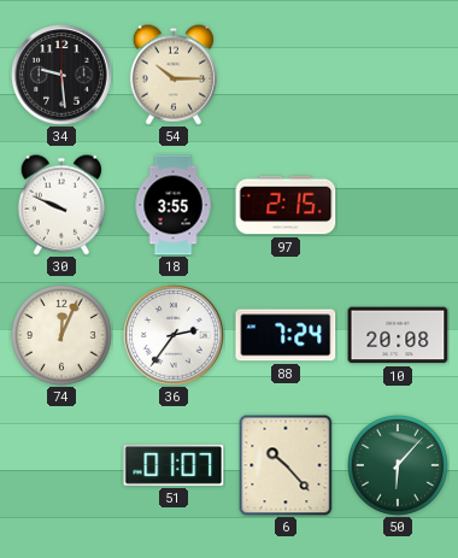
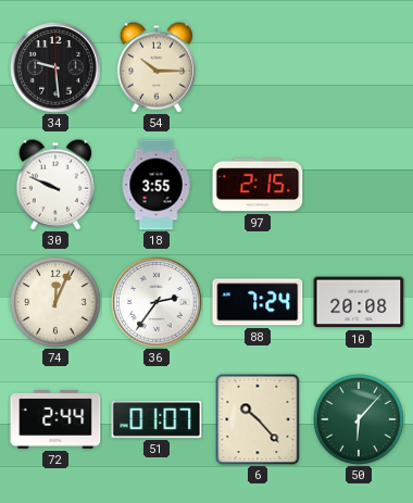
72: none -> 2:44 (55, 419)
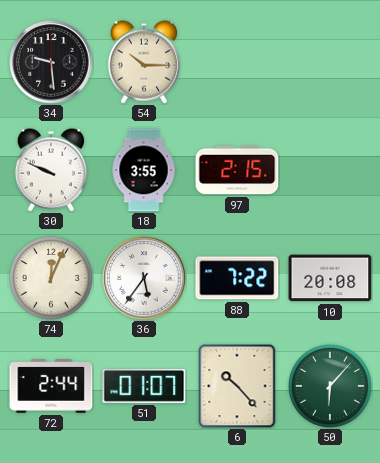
36: 2:36 -> 5:36 (144, 278)
88: 7:24 -> 7:22 (237, 278)
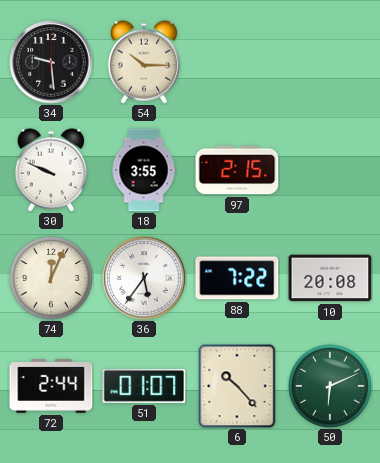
50: 6:07 -> 6:11 (331, 387)
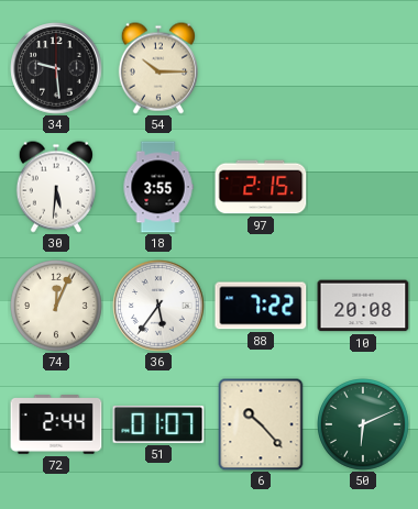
30: 9:49 -> 5:31 (56, 187)
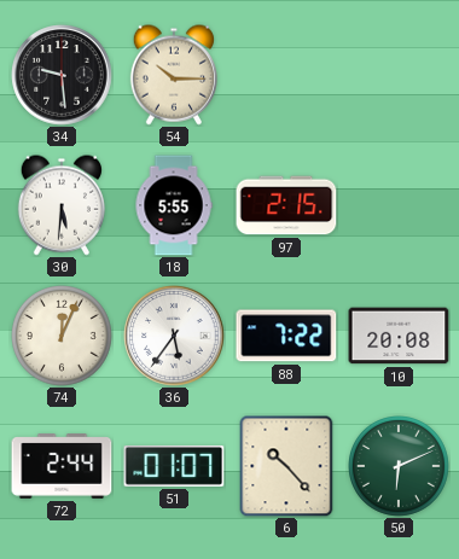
18: 3:55 -> 5:55 (174, 205)
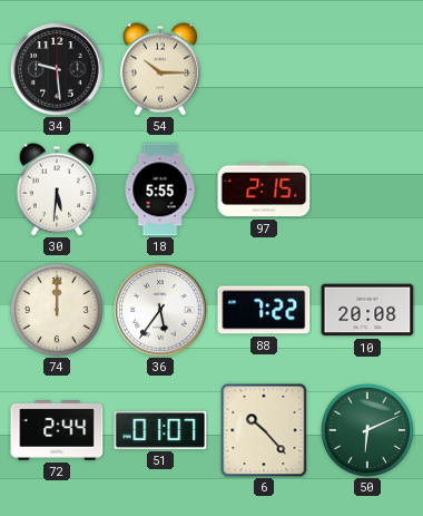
74: 12:04 -> 12:00 (58, 311)
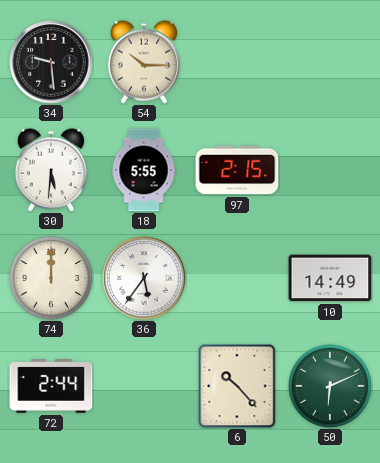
88: 7:22 -> none (264, 310)
10: 20:08 -> 14:49 (330, 278)
51: 01:07 -> none (160, 431)
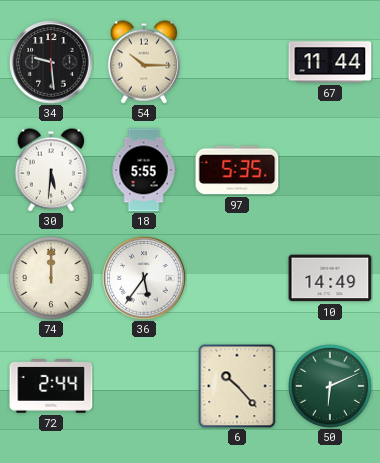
67: none -> 11:44 (330, 62)
97: 2:15 -> 5:35 (237, 170)
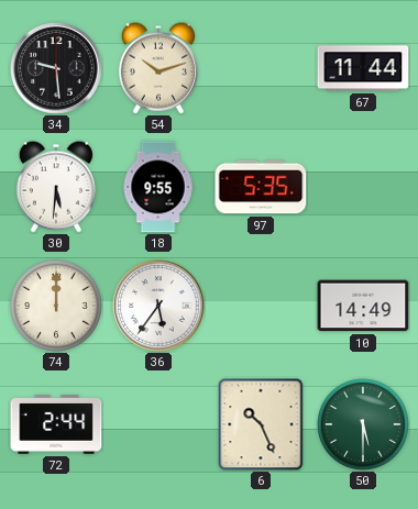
54: 10:15 -> 10:12 (158, 68)
18: 5:55 -> 9:55 (158, 187)
6: 10:23 -> 10:26 (261, 424)
50: 6:11 -> 5:30 (364, 425)
